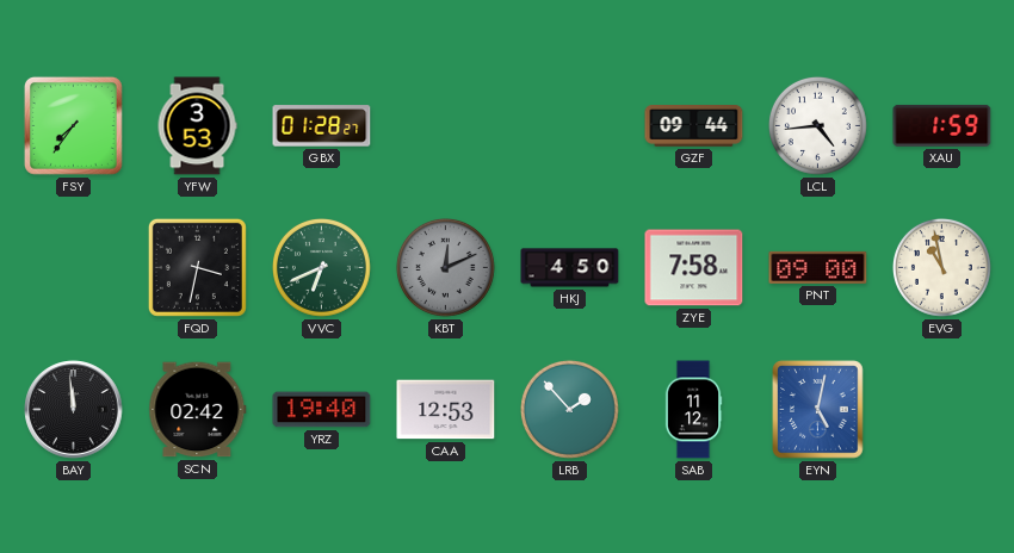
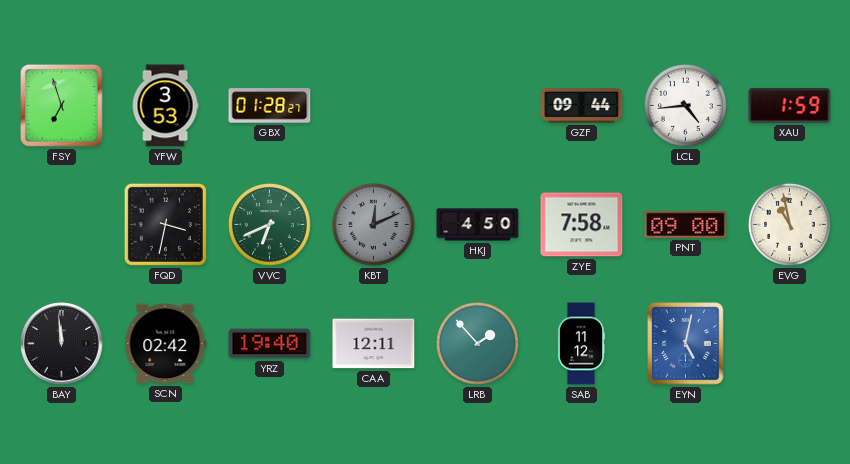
FSY: 7:36 -> 6:57 (61, 105)
CAA: 12:53 -> 12:11 (374, 344)
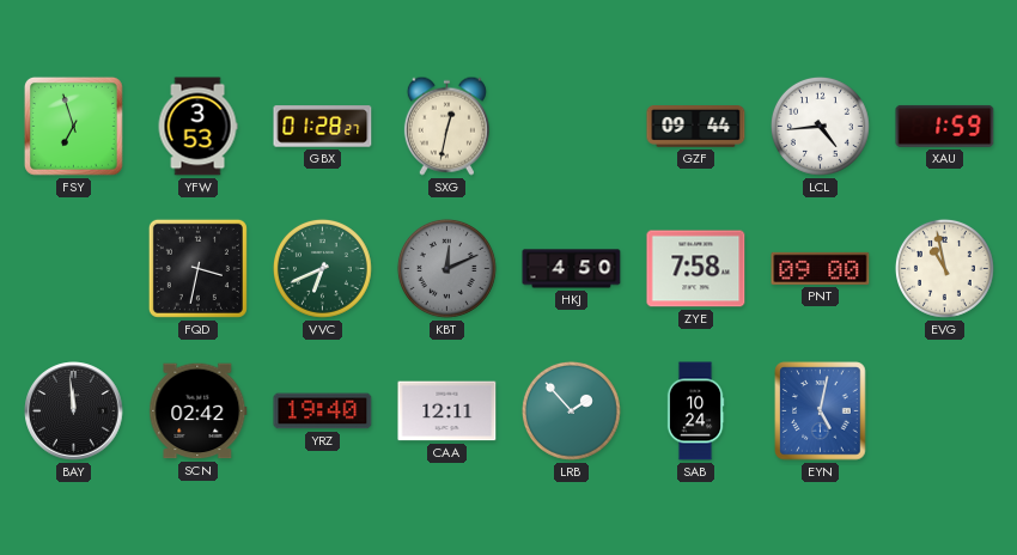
SXG: none -> 12:32 (446, 126)
SAB: 11:12 -> 10:24 (695, 411)
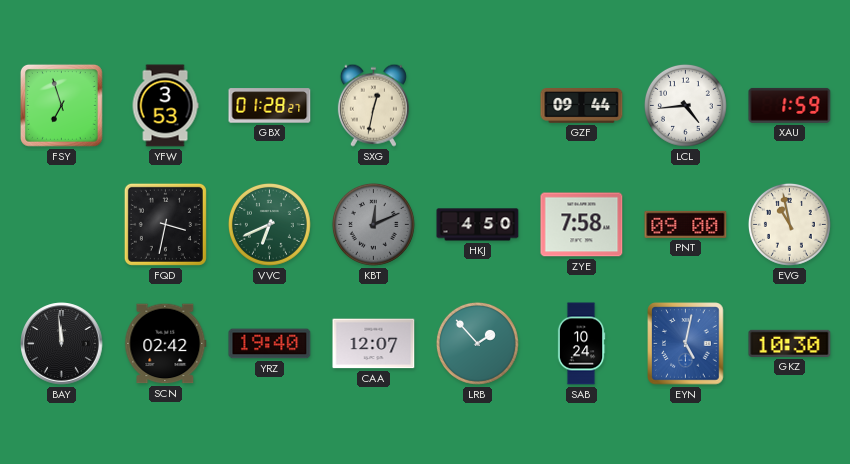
CAA: 12:11 -> 12:07 (374, 344)
GKZ: none -> 10:30 (790, 343)
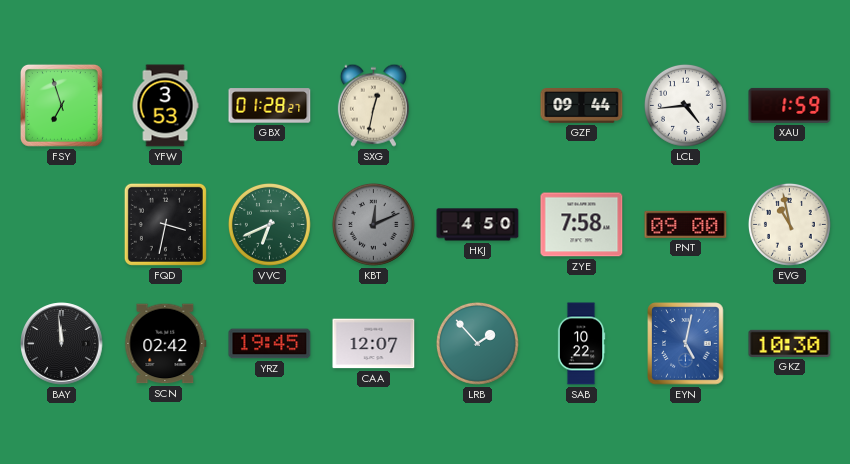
YRZ: 19:40 -> 19:45 (270, 344)
SAB: 10:24 -> 10:22 (581, 344)
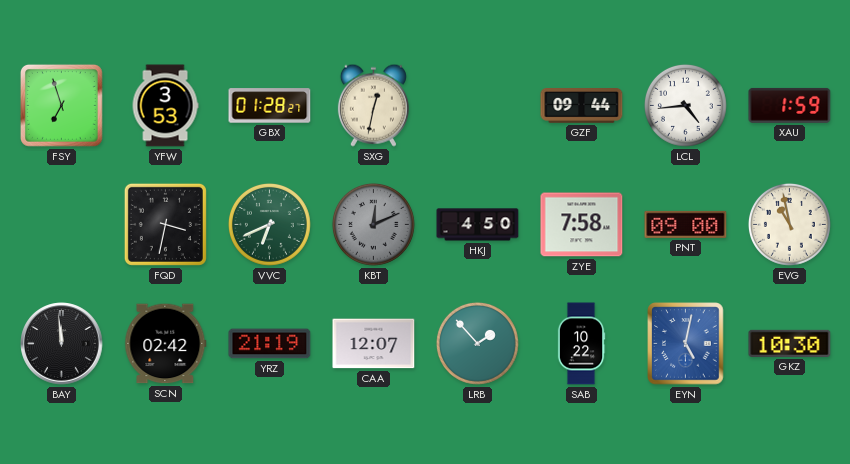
YRZ: 19:45 -> 21:19 (270, 344)
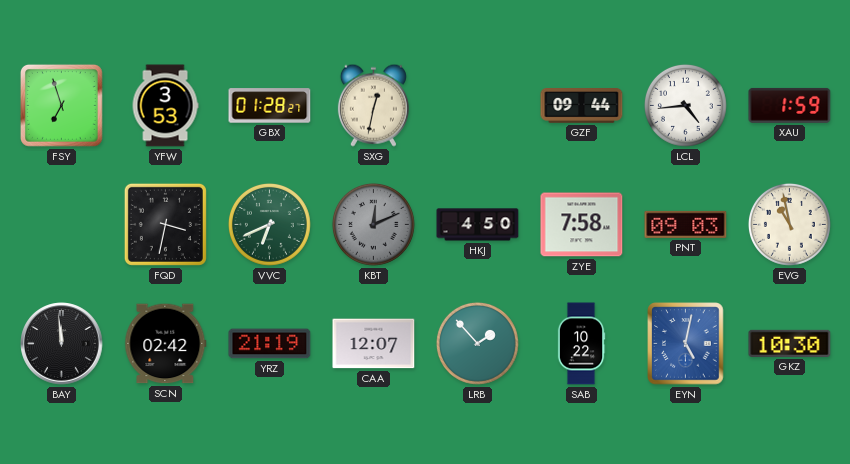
PNT: 09:00 -> 09:03 (686, 224)
